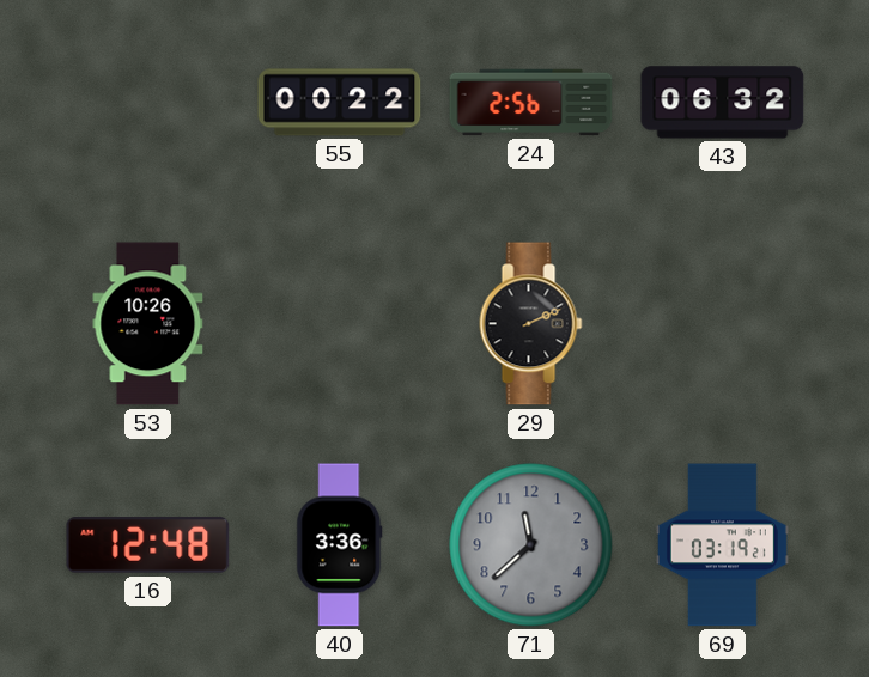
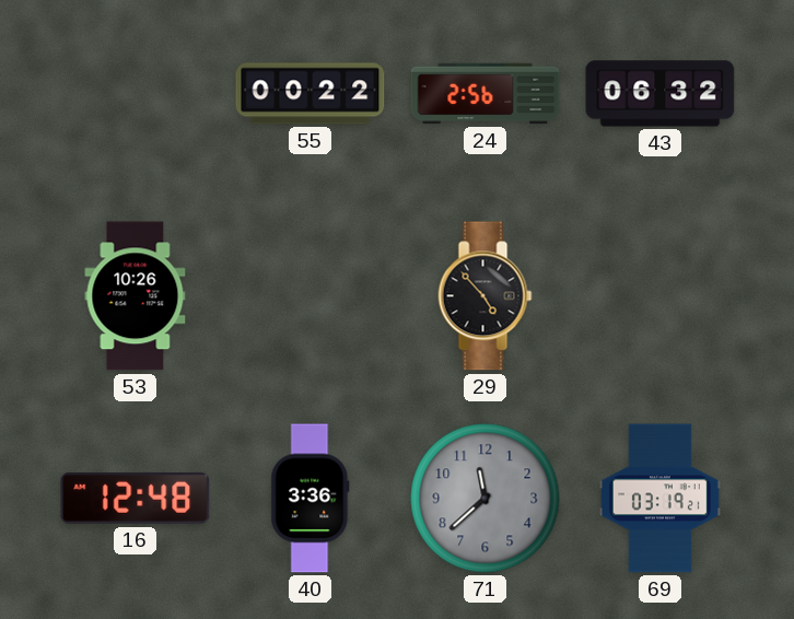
29: 2:11 -> 4:53 (486, 296)
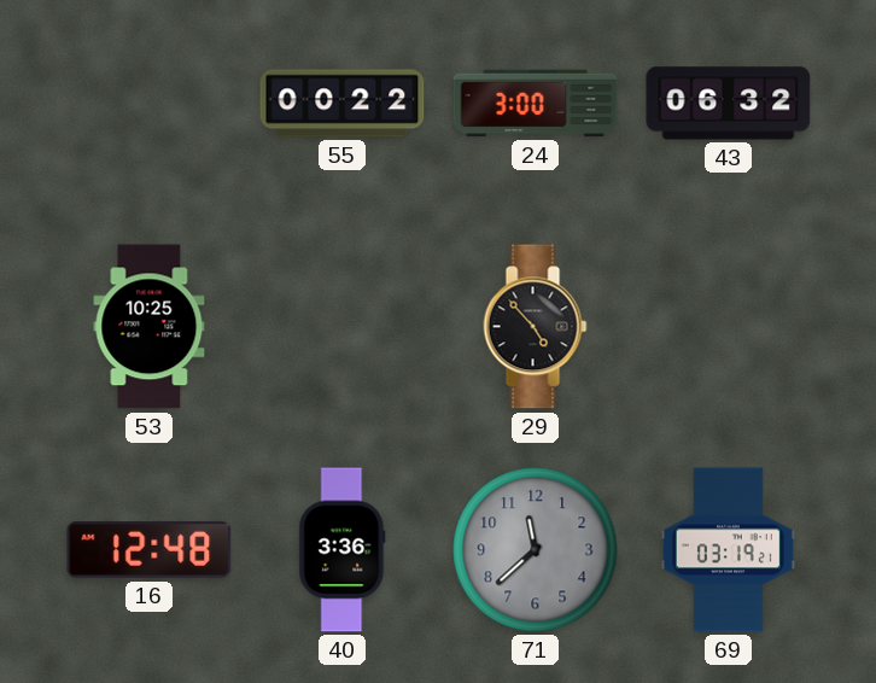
24: 2:56 -> 3:00 (536, 104)
53: 10:26 -> 10:25 (150, 327)
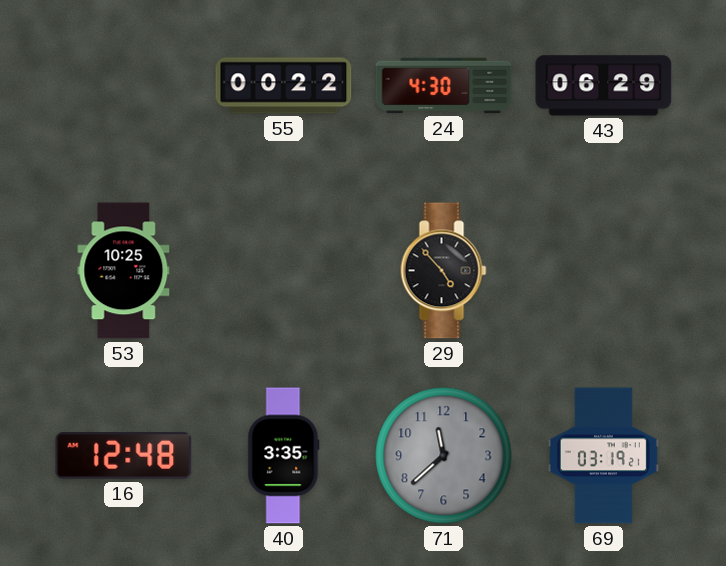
24: 3:00 -> 4:30 (444, 86)
43: 06:32 -> 06:29 (604, 86)
40: 3:36 -> 3:35 (284, 456)
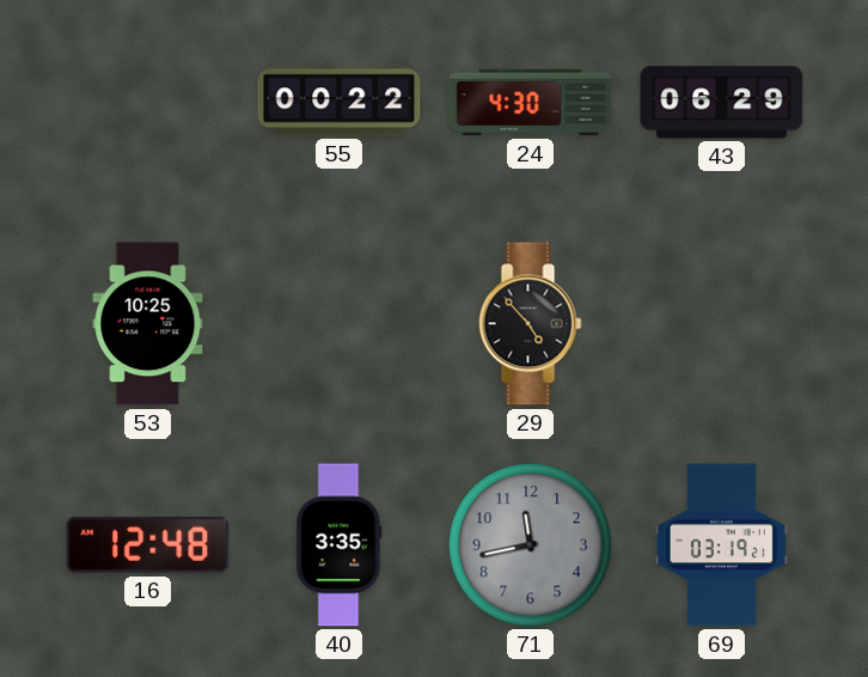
71: 11:38 -> 11:43 (531, 545)
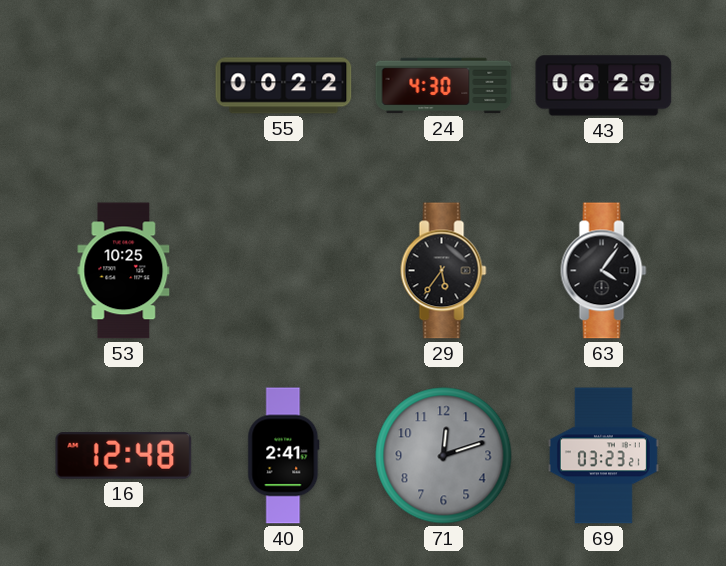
29: 4:53 -> 5:36 (444, 271)
63: none -> 4:06 (604, 271)
40: 3:35 -> 2:41 (284, 456)
71: 11:43 -> 12:12 (444, 456)
69: 03:19 -> 03:23 (603, 456)
